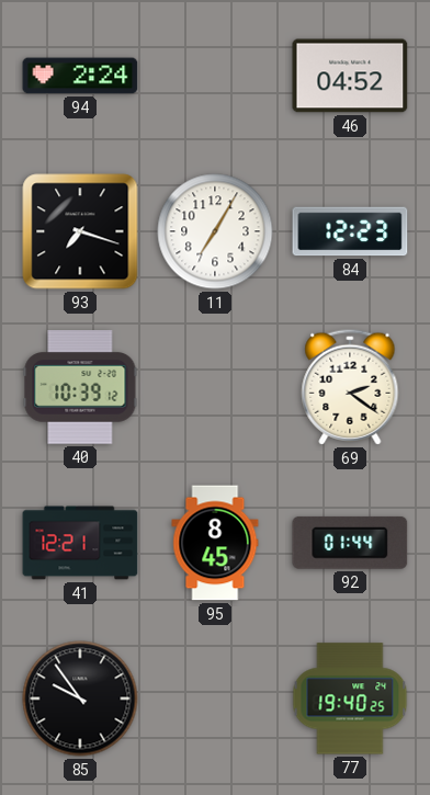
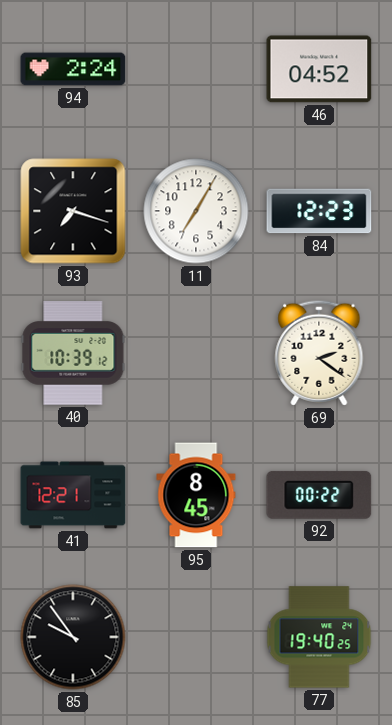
92: 01:44 -> 00:22 (319, 495)
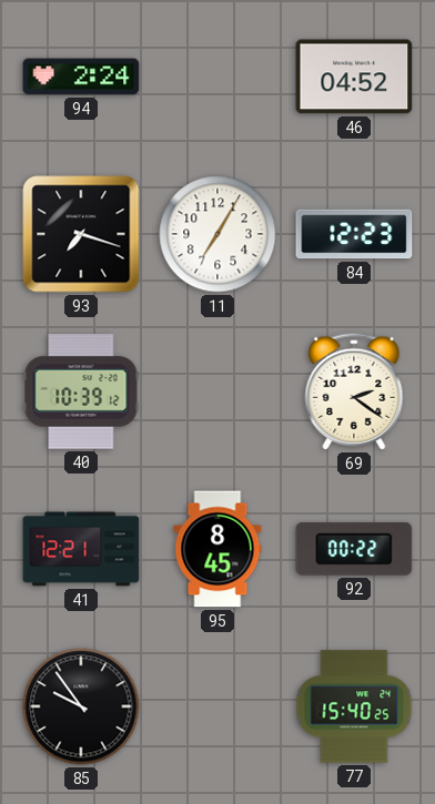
77: 19:40 -> 15:40 (354, 706)
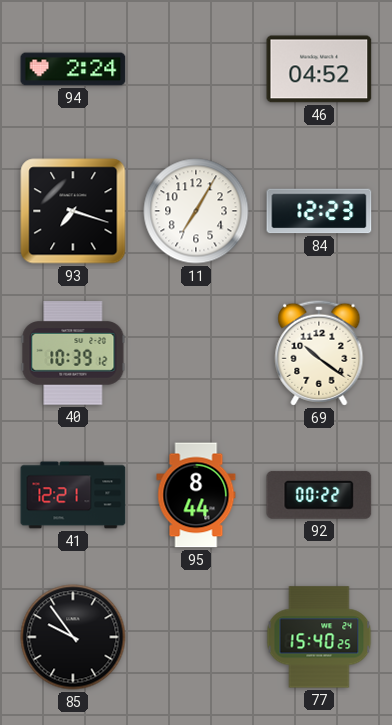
69: 2:21 -> 10:21 (319, 353)
95: 8:45 -> 8:44 (196, 495)
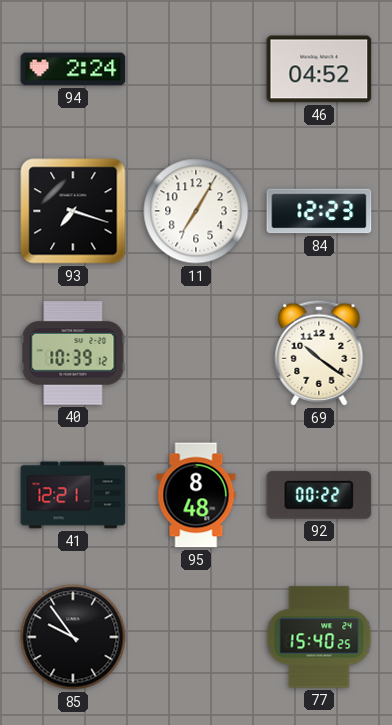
95: 8:44 -> 8:48 (196, 495)
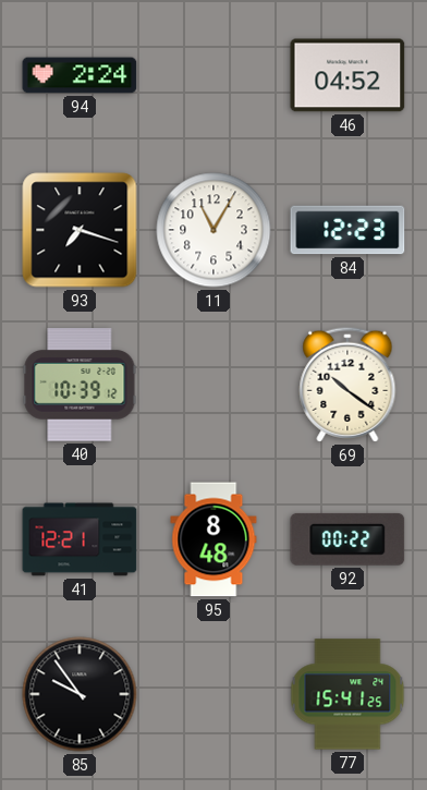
11: 7:05 -> 11:05 (213, 230)
77: 15:40 -> 15:41 (347, 694)
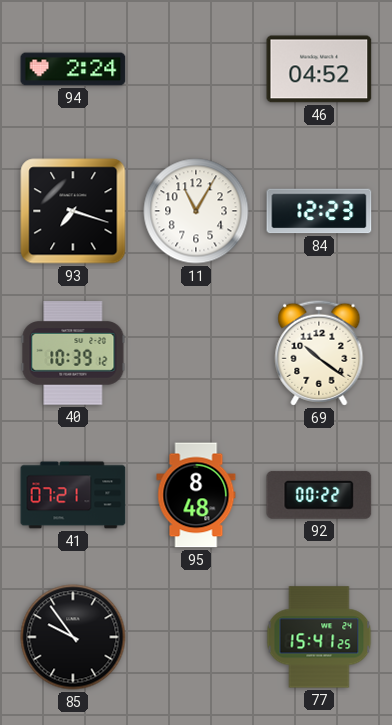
41: 12:21 -> 07:21 (73, 495)
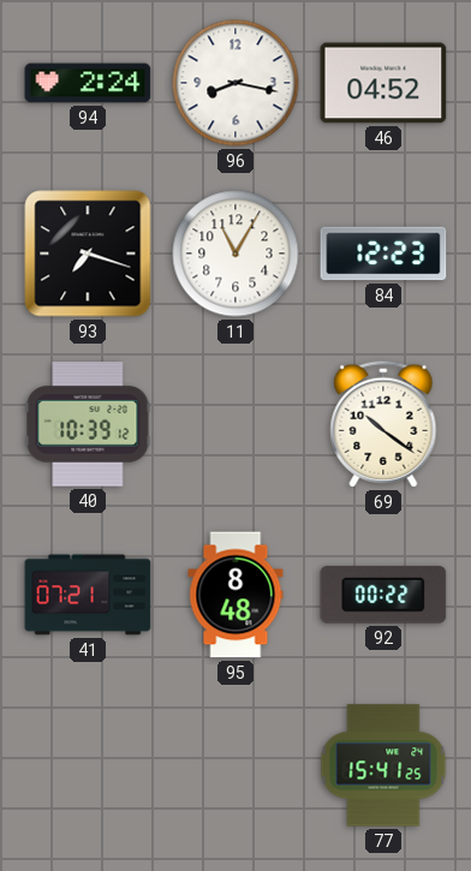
96: none -> 8:17 (235, 83)
85: 9:54 -> none (73, 637)
